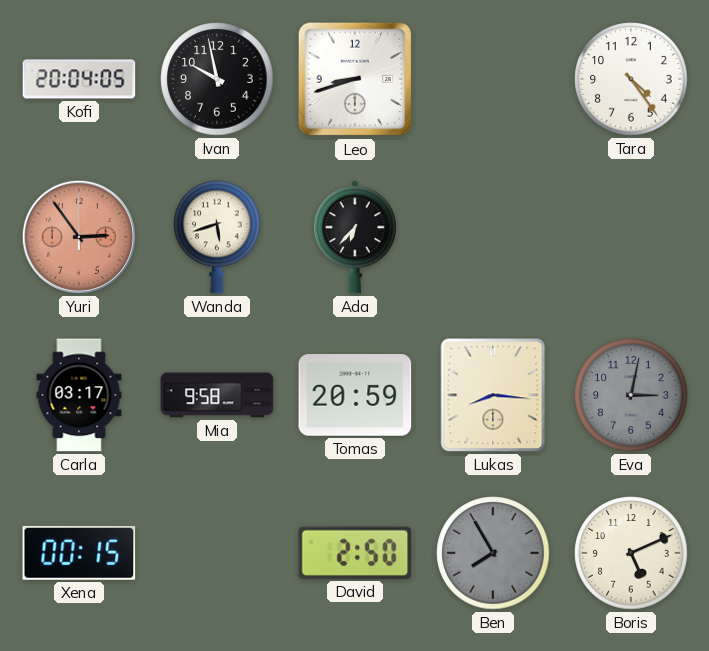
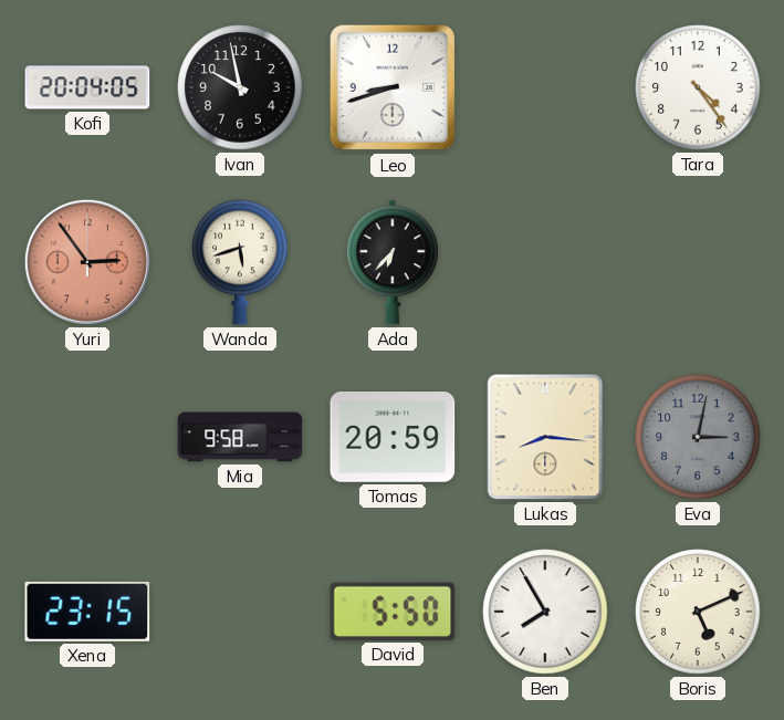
Carla: 03:17 -> none (79, 395)
Xena: 00:15 -> 23:15 (87, 612)
David: 2:50 -> 5:50 (393, 612)
Ben dial: grey -> white (545, 612)
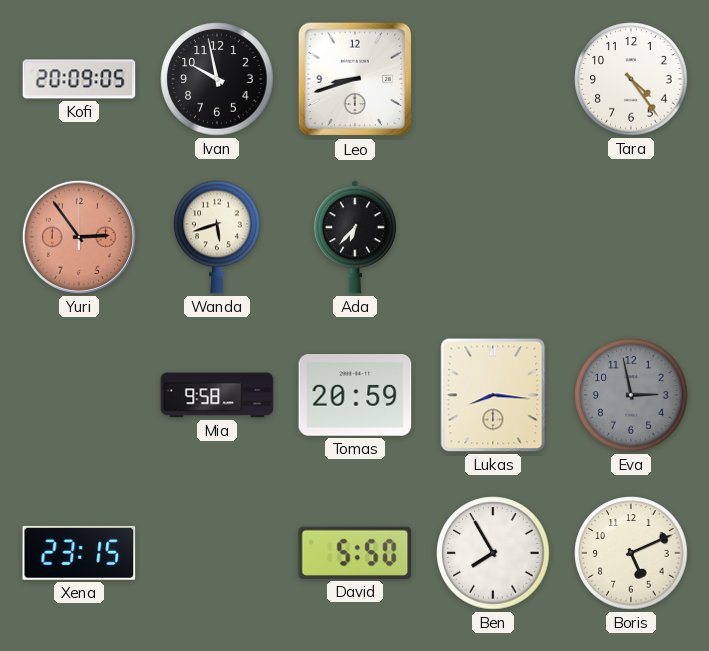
Kofi: 20:04 -> 20:09 (79, 79)
Eva: 3:02 -> 2:58 (631, 395)
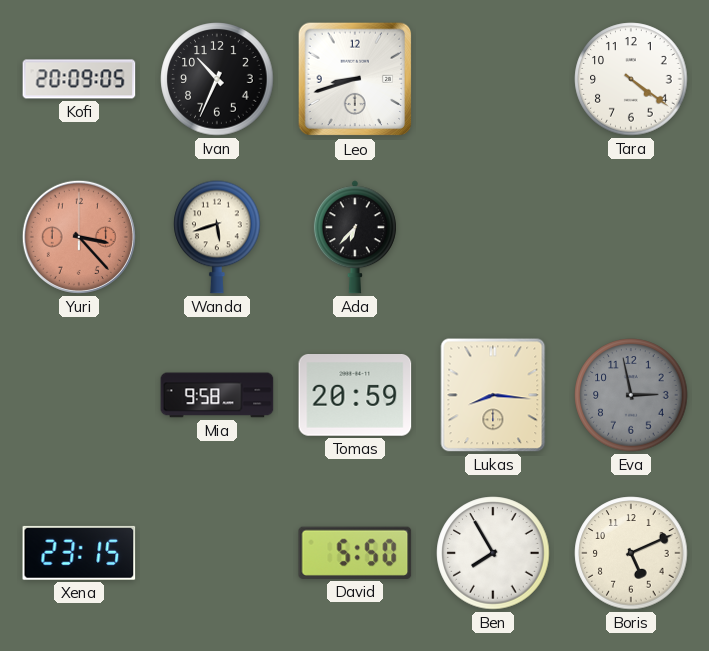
Ivan: 9:58 -> 10:34 (217, 79)
Tara: 4:24 -> 4:21 (631, 79)
Yuri: 2:54 -> 3:23 (79, 237)
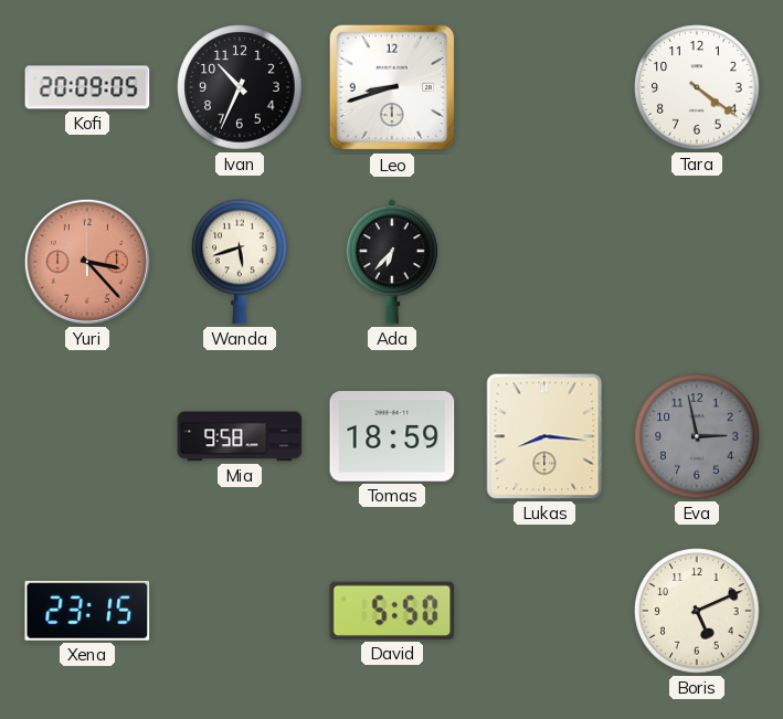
Tomas: 20:59 -> 18:59 (392, 437)
Ben: 7:55 -> none (493, 553)
